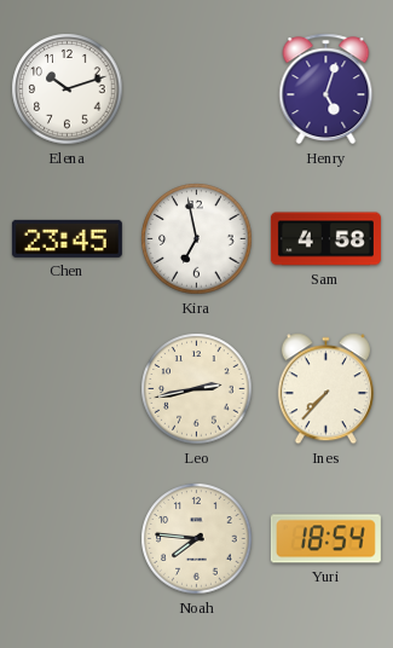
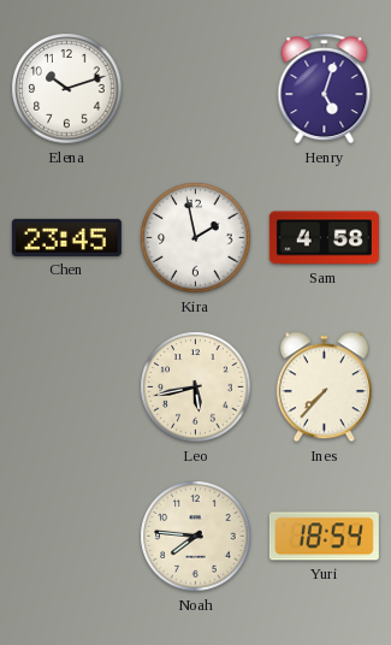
Kira: 6:58 -> 1:58 (196, 238)
Leo: 2:43 -> 5:43 (196, 387)
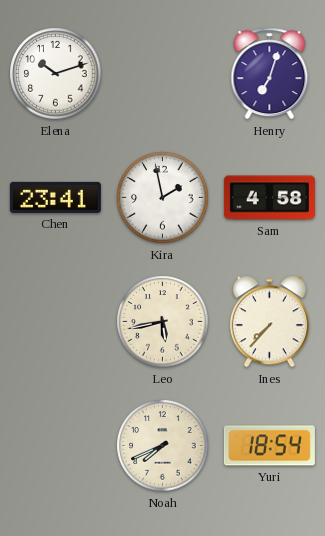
Henry: 5:03 -> 7:03 (270, 74)
Chen: 23:45 -> 23:41 (55, 197)
Noah: 7:46 -> 7:41 (163, 446)
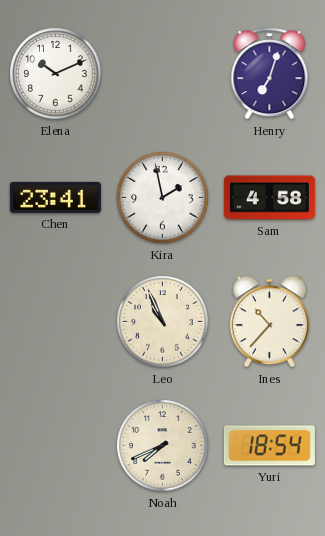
Elena: 10:12 -> 10:11 (56, 74)
Leo: 5:43 -> 10:56 (163, 322)
Ines: 7:37 -> 10:37 (269, 322)
